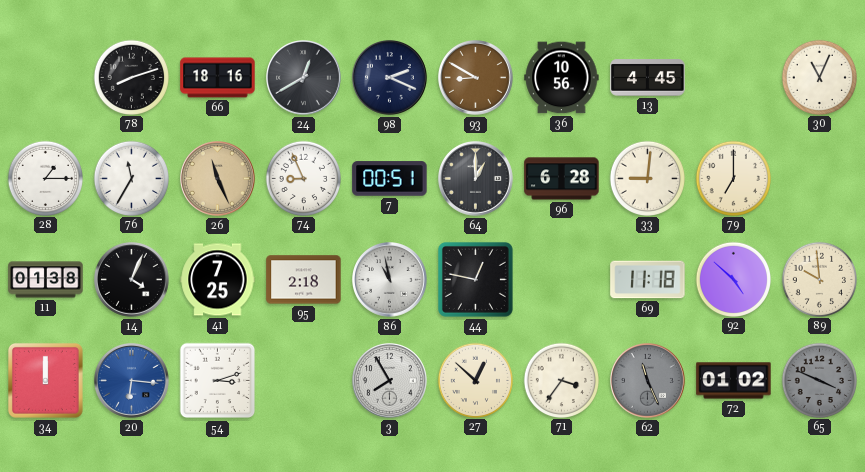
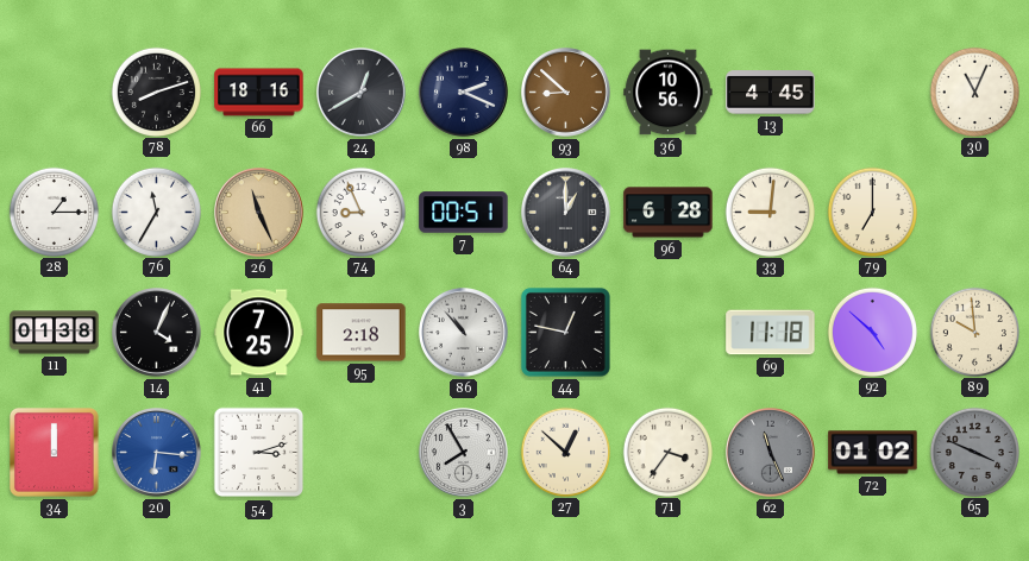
93: 8:50 -> 8:52 (566, 93)
86: 10:58 -> 10:53 (464, 333)
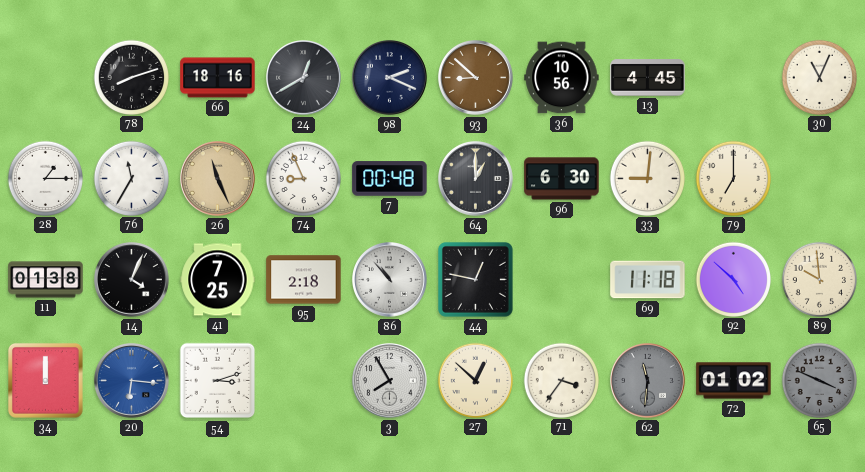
7: 00:51 -> 00:48 (390, 179)
96: 6:28 -> 6:30 (562, 179)
62: 11:26 -> 11:31 (648, 381)
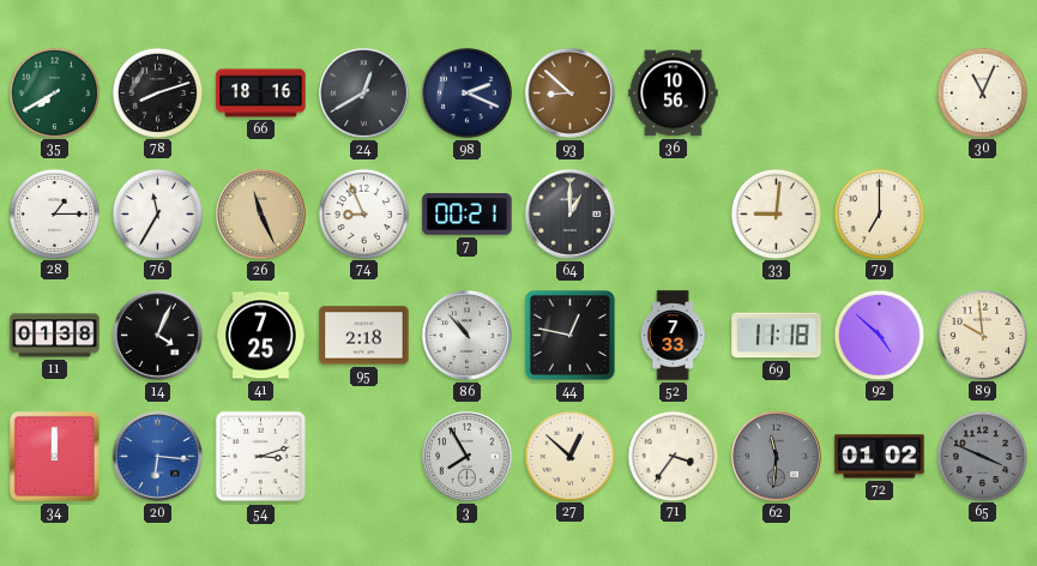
35: none -> 7:40 (54, 92)
13: 4:45 -> none (648, 78)
7: 00:48 -> 00:21 (468, 215)
96: 6:30 -> none (562, 179)
52: none -> 7:33 (673, 336)
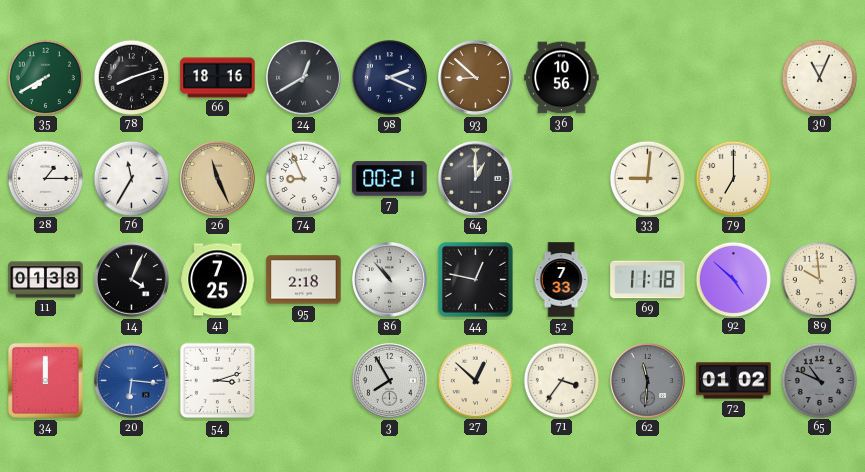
65: 3:49 -> 10:49 (819, 380)
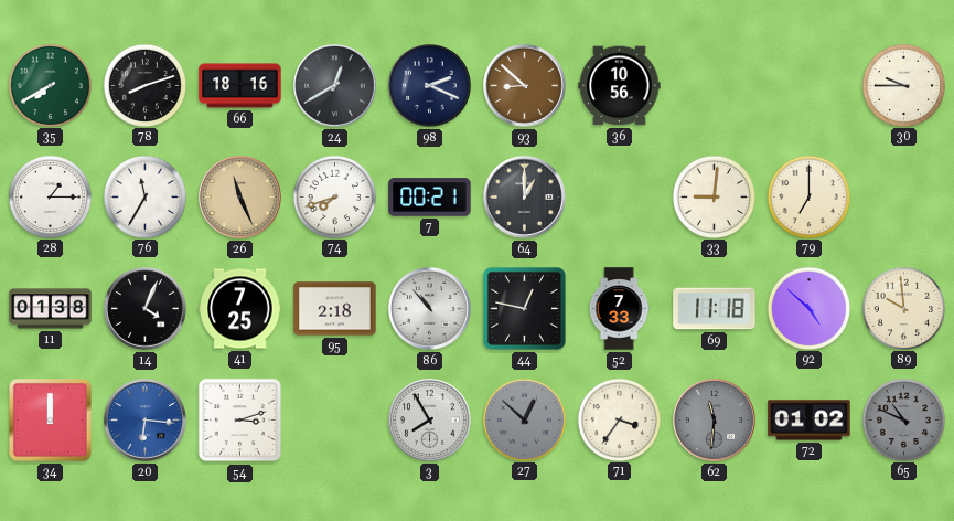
30: 11:04 -> 9:45 (903, 85)
74: 8:56 -> 7:42 (334, 196)
27 dial: cream -> grey (524, 419)
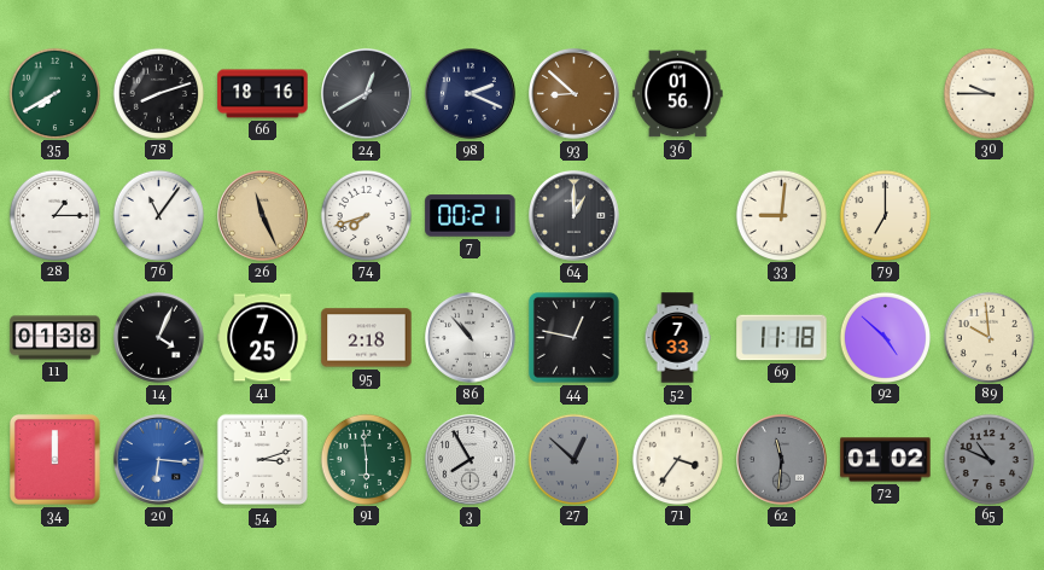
36: 10:56 -> 01:56 (678, 94)
76: 11:35 -> 11:06 (158, 215)
91: none -> 5:59 (366, 459)
